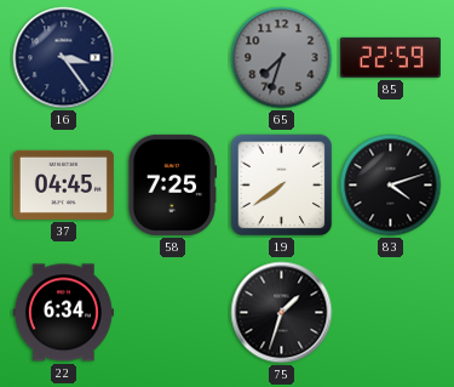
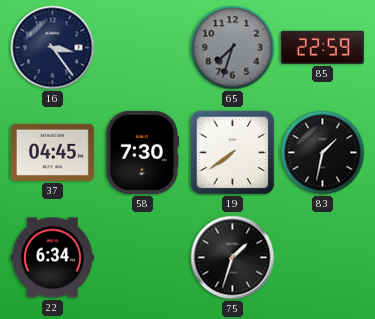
58: 7:25 -> 7:30 (142, 152)
83: 4:12 -> 1:32 (323, 153)
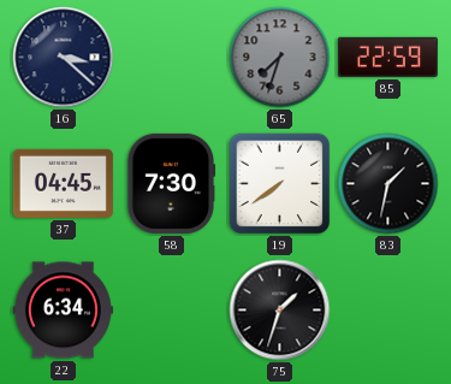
16: 3:24 -> 3:22 (64, 58)
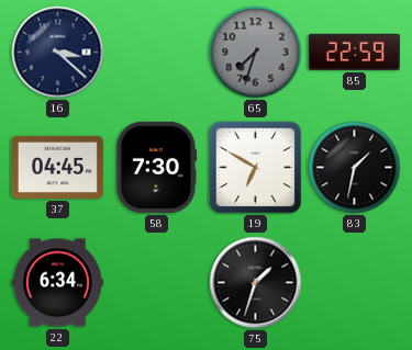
19: 7:39 -> 6:50 (256, 168)
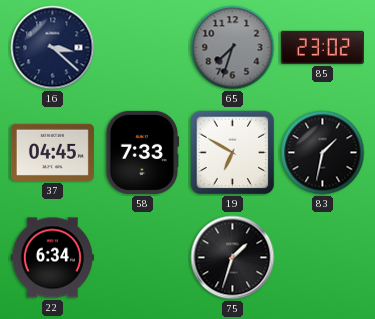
85: 22:59 -> 23:02 (322, 47)
58: 7:30 -> 7:33 (142, 152)
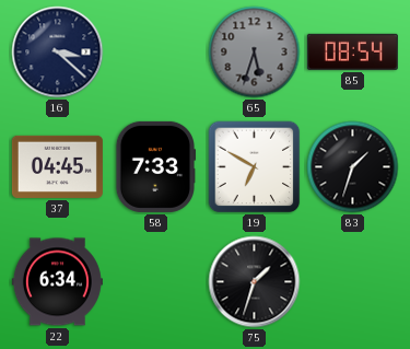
65: 7:33 -> 5:33 (255, 53)
85: 23:02 -> 08:54 (352, 51)
83: 1:32 -> 1:33 (353, 167)
